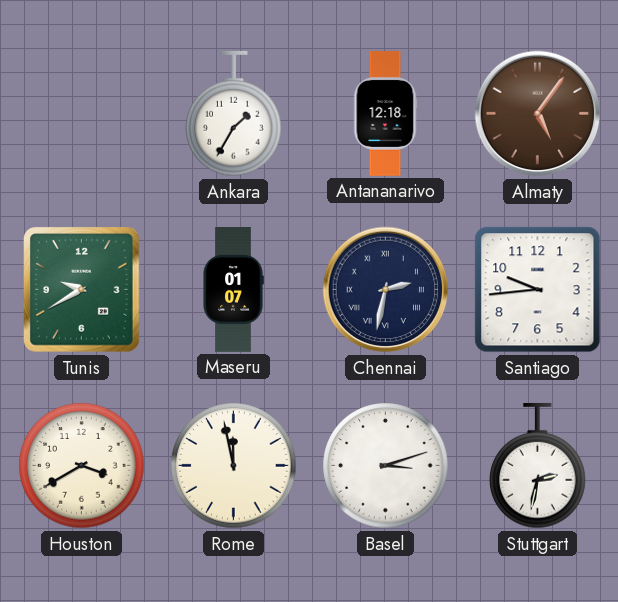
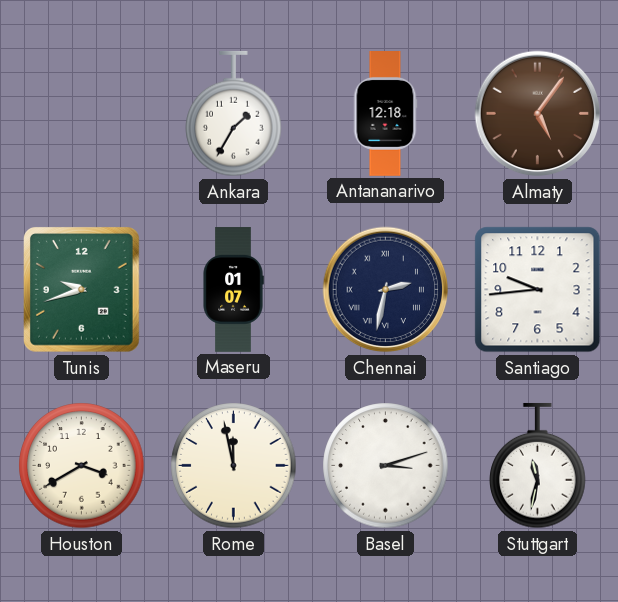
Tunis: 9:40 -> 9:42 (82, 290)
Stuttgart: 2:32 -> 11:32 (538, 466)
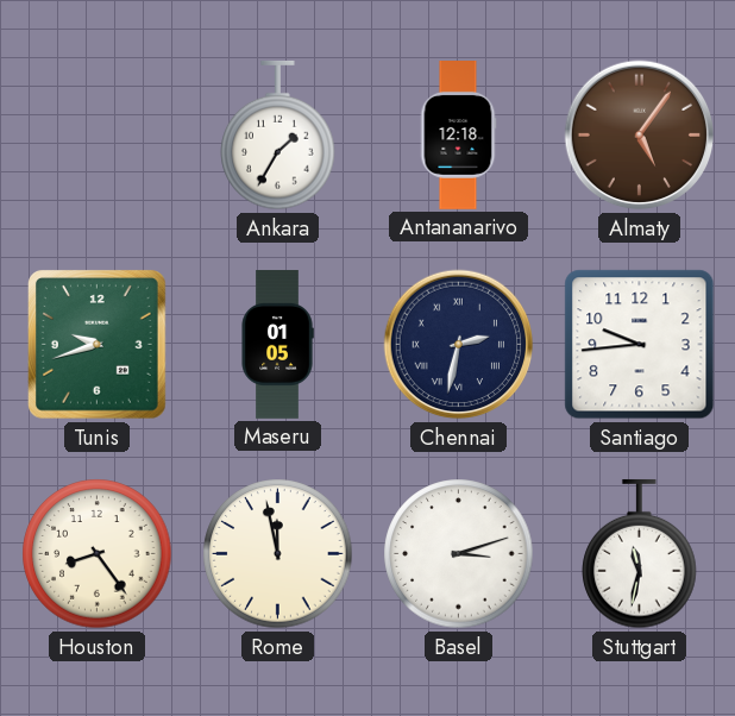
Maseru: 01:07 -> 01:05 (277, 345)
Houston: 3:40 -> 8:24 (98, 554)
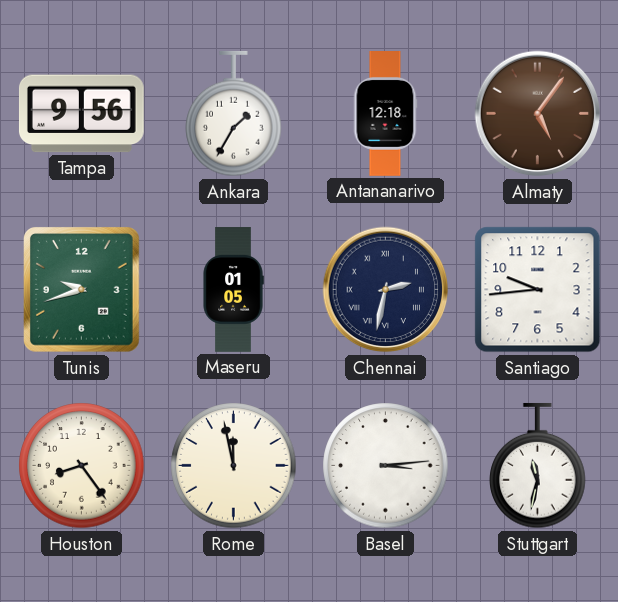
Tampa: none -> 9:56 (81, 114)
Basel: 3:12 -> 3:14 (386, 466)
